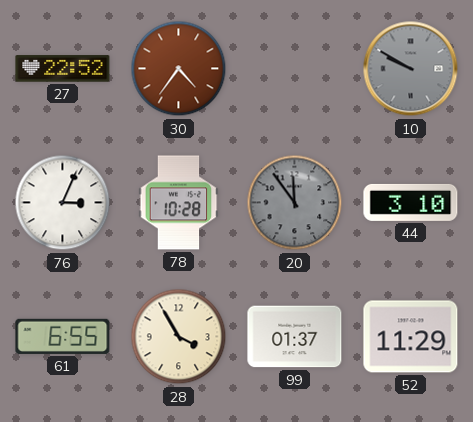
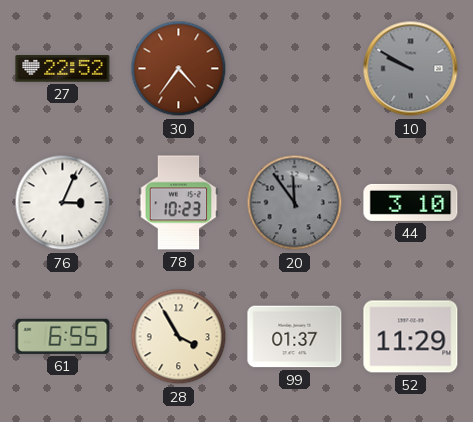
78: 10:28 -> 10:23 (179, 203)
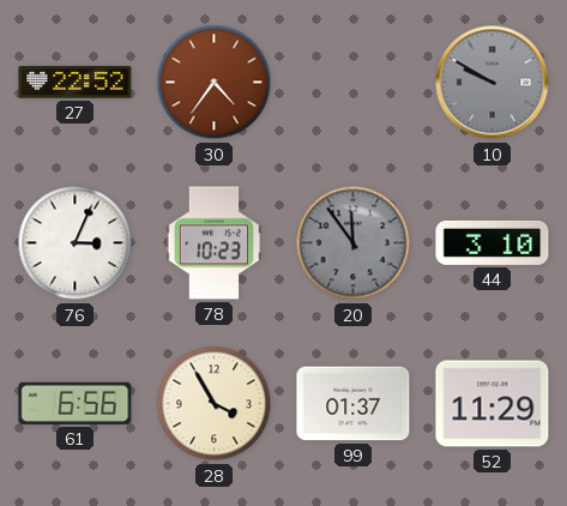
61: 6:55 -> 6:56 (76, 403)
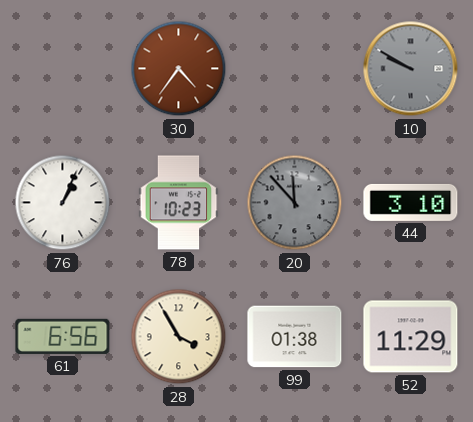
27: 22:52 -> none (76, 83)
76: 3:04 -> 1:04 (63, 203)
20: 11:54 -> 11:53 (295, 203)
99: 01:37 -> 01:38 (295, 337)
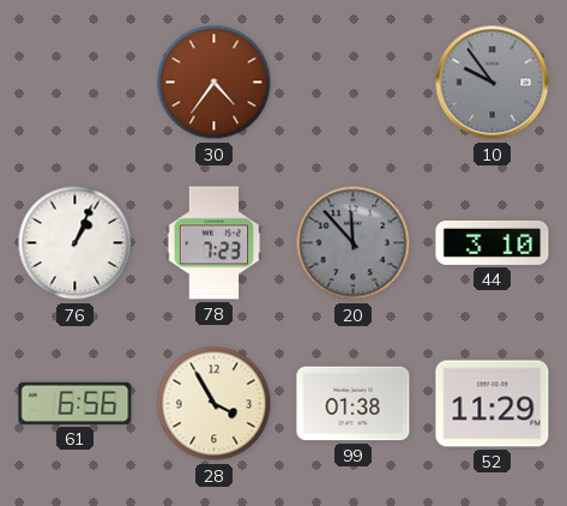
10: 9:50 -> 9:54 (493, 83)
78: 10:23 -> 7:23 (215, 243)
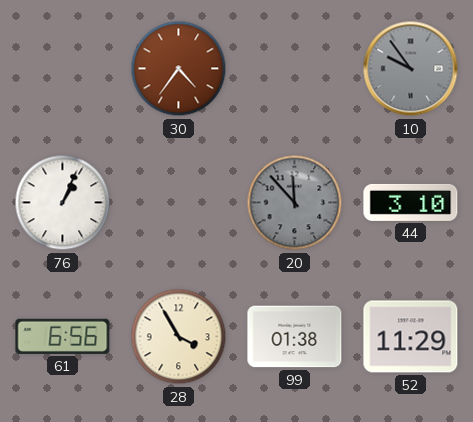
78: 7:23 -> none (215, 243)
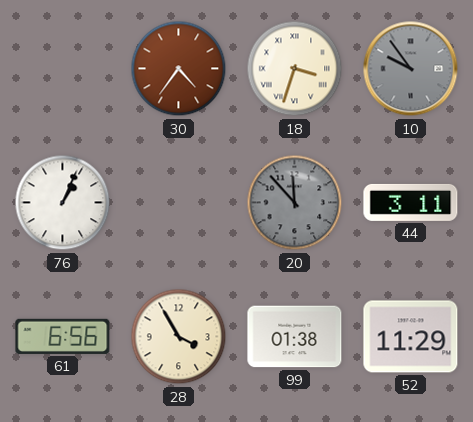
18: none -> 3:33 (295, 69)
44: 3:10 -> 3:11 (411, 202)
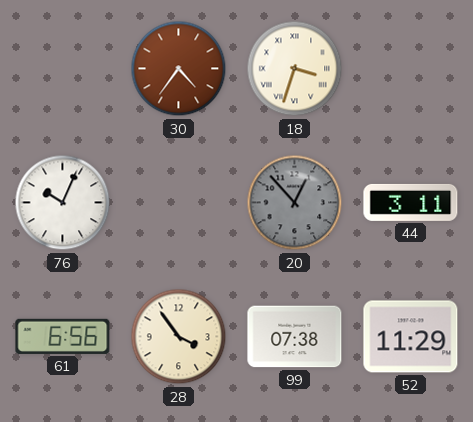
10: 9:54 -> none (411, 69)
76: 1:04 -> 10:04 (63, 203)
20: 11:53 -> 12:53 (295, 203)
28: 3:55 -> 3:54 (179, 337)
99: 01:38 -> 07:38 (295, 337)
